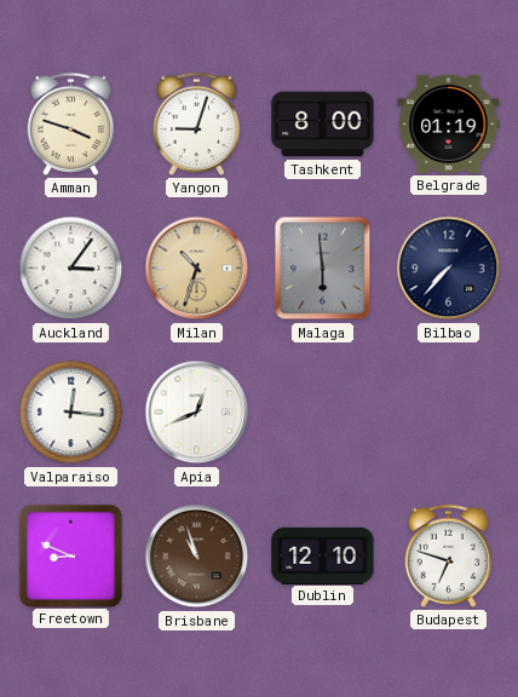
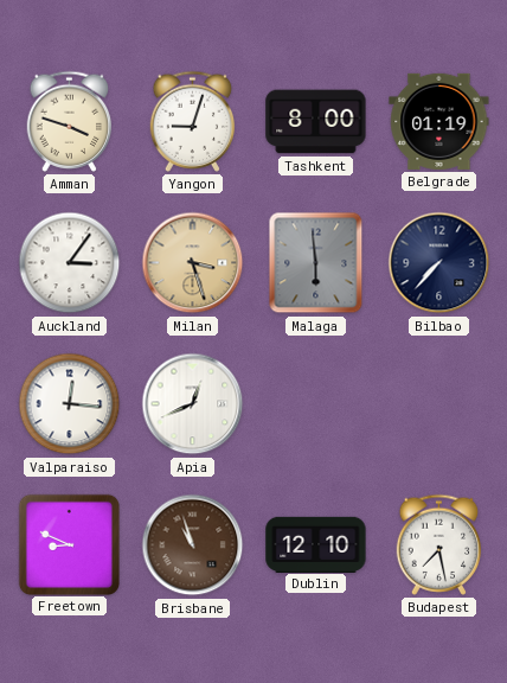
Milan: 10:33 -> 3:27 (193, 263)
Budapest: 6:48 -> 7:28 (439, 544)
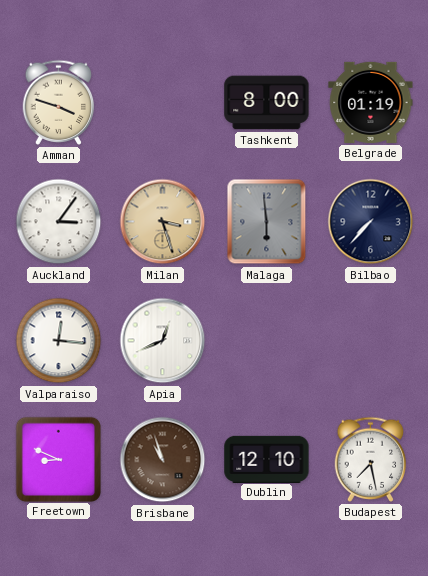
Yangon: 9:03 -> none (193, 121)
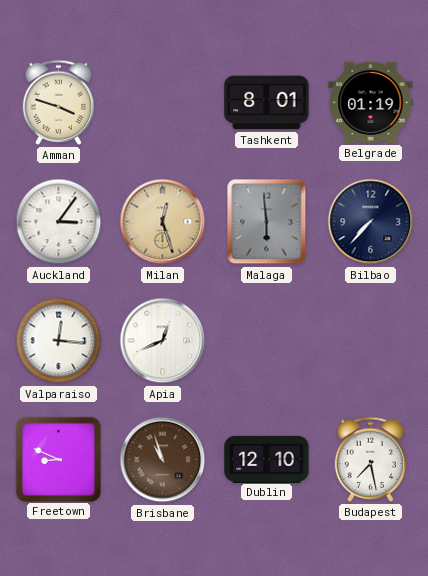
Tashkent: 8:00 -> 8:01 (267, 103)
Milan: 3:27 -> 12:27 (163, 222)
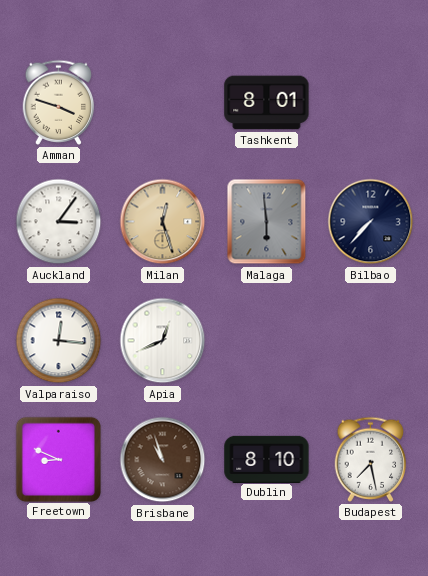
Belgrade: 01:19 -> none (371, 102)
Dublin: 12:10 -> 8:10 (267, 459)
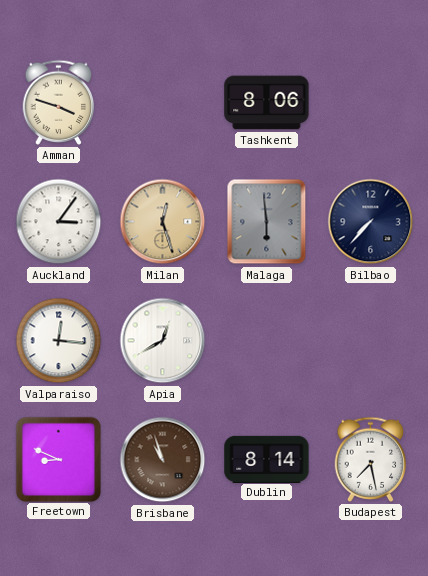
Tashkent: 8:01 -> 8:06 (267, 103)
Apia: 12:41 -> 12:40 (163, 341)
Dublin: 8:10 -> 8:14 (267, 459)
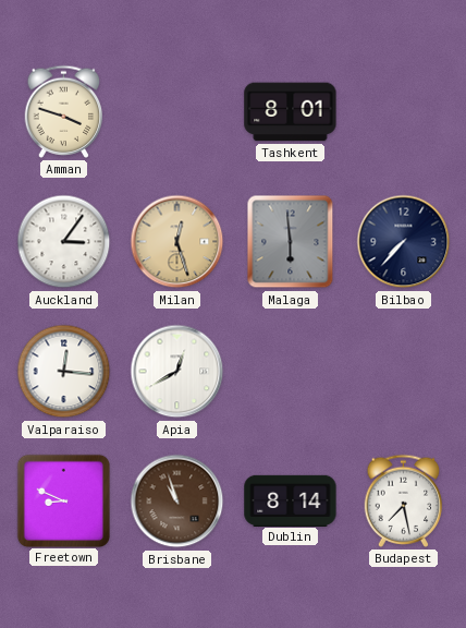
Tashkent: 8:06 -> 8:01 (291, 112)
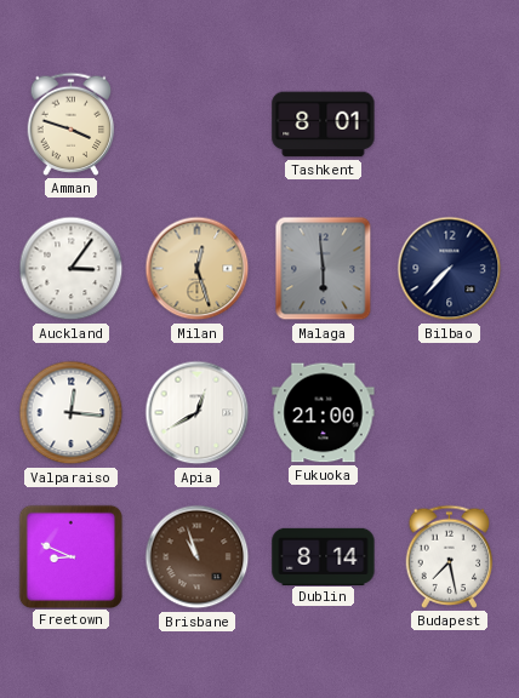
Fukuoka: none -> 21:00 (324, 413)
